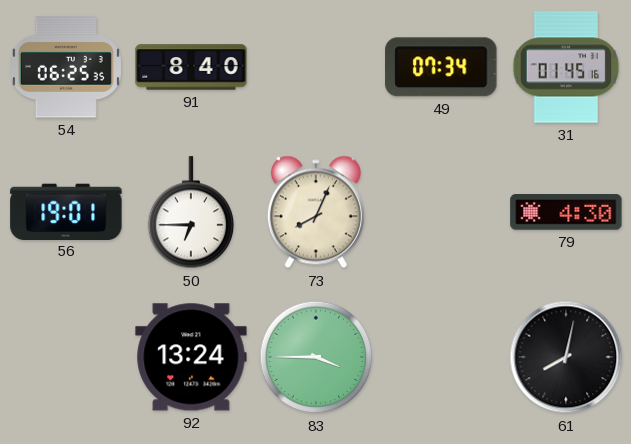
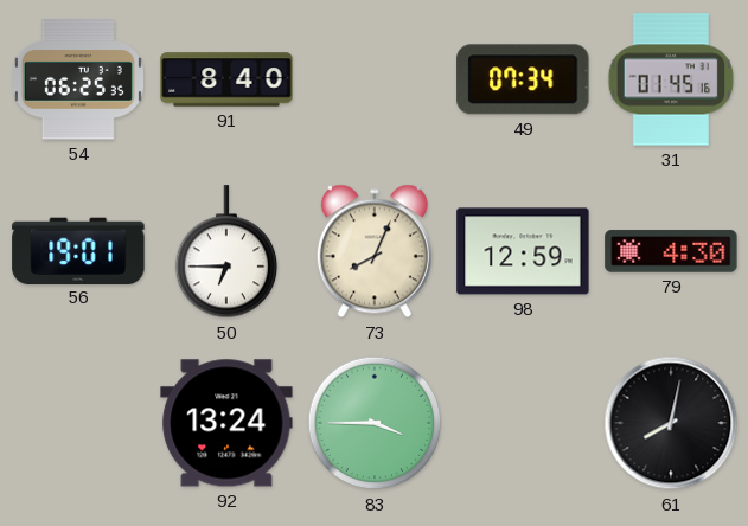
98: none -> 12:59 (523, 251)
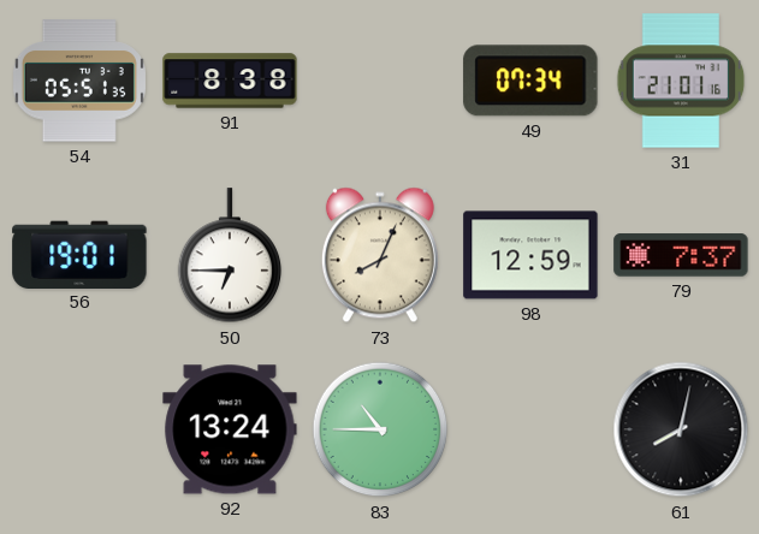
54: 06:25 -> 05:51 (79, 81)
91: 8:40 -> 8:38 (230, 81)
31: 01:45 -> 21:01 (681, 81)
79: 4:30 -> 7:37 (681, 255)
83: 3:45 -> 10:45 (380, 429)
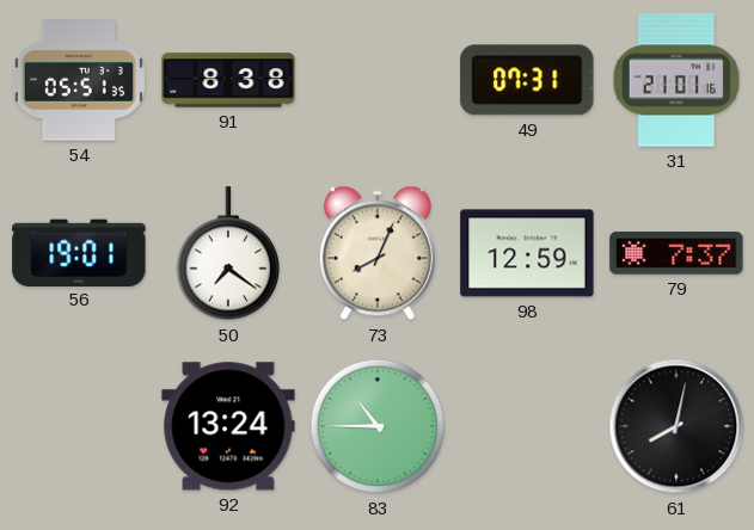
49: 07:34 -> 07:31 (527, 80)
50: 6:45 -> 7:21 (228, 254)
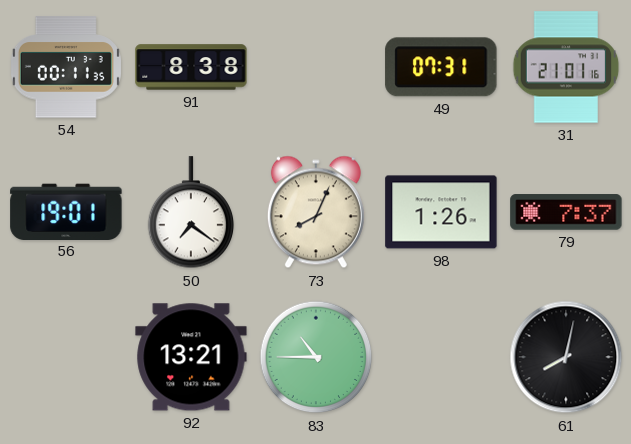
54: 05:51 -> 00:11 (66, 67)
98: 12:59 -> 1:26 (441, 212)
92: 13:24 -> 13:21 (191, 357)
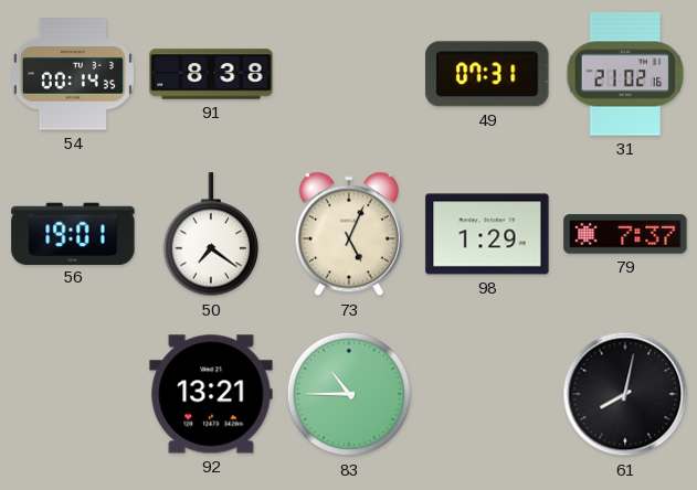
54: 00:11 -> 00:14 (73, 74)
31: 21:01 -> 21:02 (625, 74)
73: 8:04 -> 5:04 (349, 234)
98: 1:26 -> 1:29 (487, 234)
